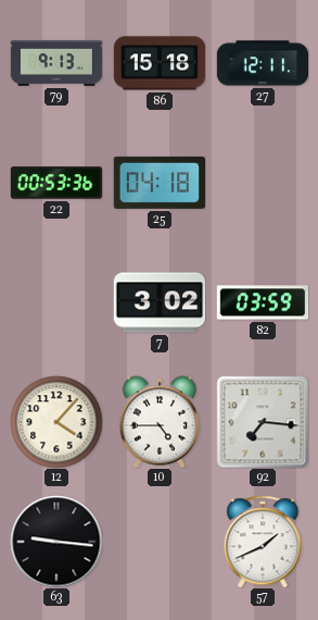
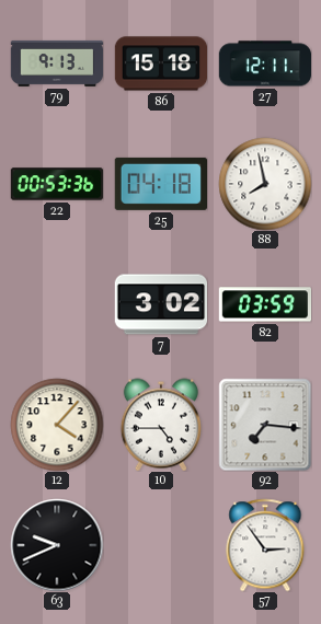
88: none -> 7:58 (265, 184)
63: 9:16 -> 9:41 (57, 545)
57: 1:41 -> 2:54 (265, 545)
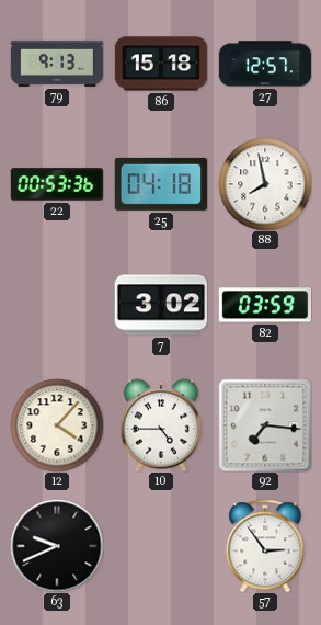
27: 12:11 -> 12:57 (265, 64)
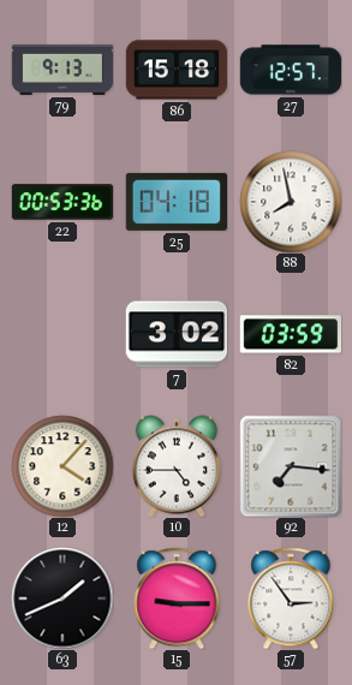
63: 9:41 -> 1:41 (62, 598)
15: none -> 9:15 (177, 598)
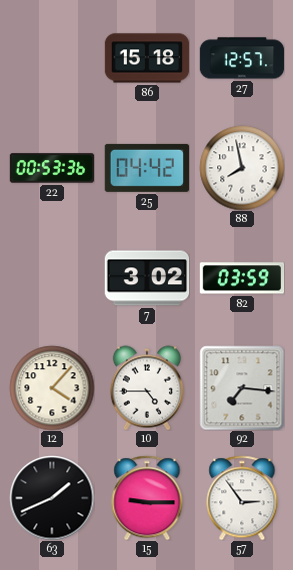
79: 9:13 -> none (62, 70)
25: 04:18 -> 04:42 (146, 168)
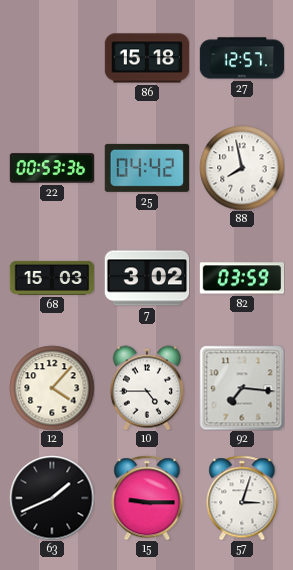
68: none -> 15:03 (52, 278)
57: 2:54 -> 3:03 (242, 498)
